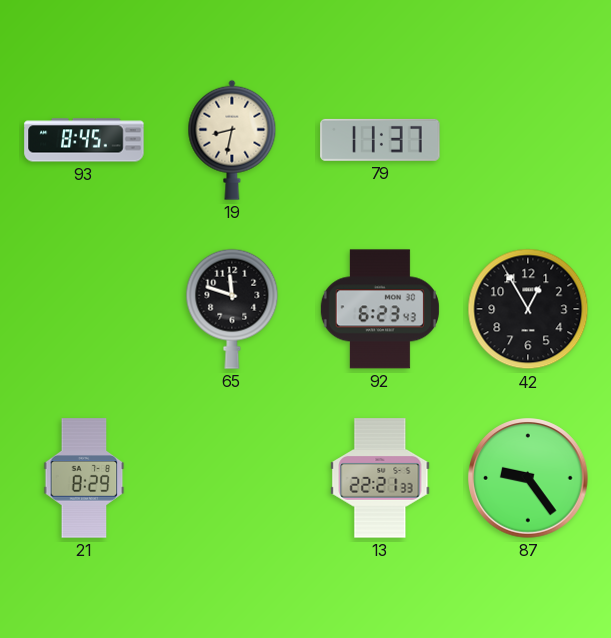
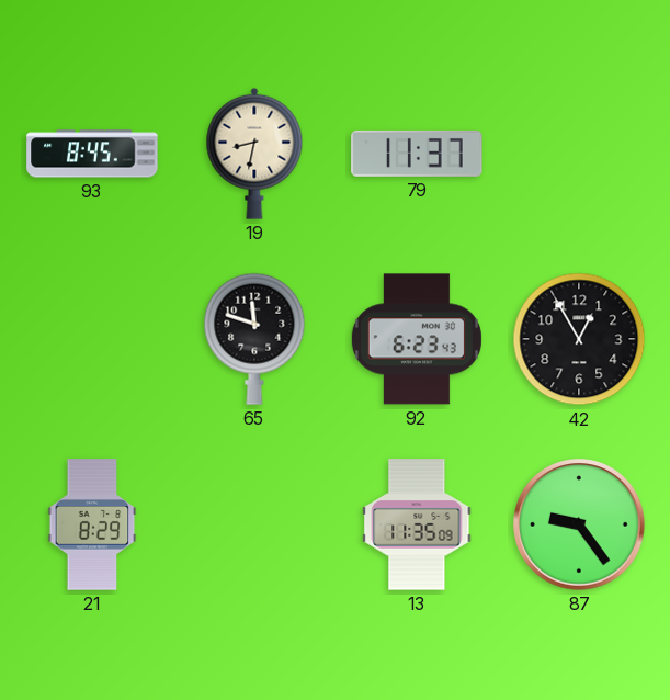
13: 22:21 -> 11:35 (417, 524)
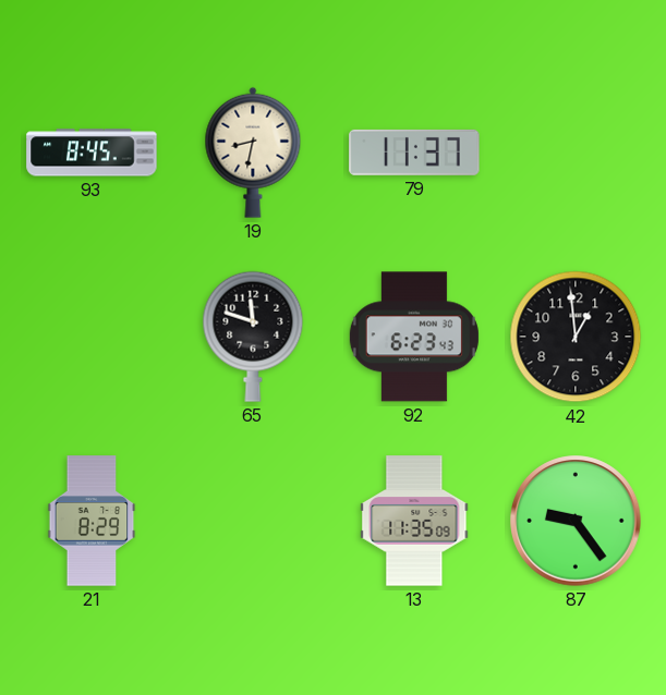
42: 12:55 -> 12:59 (576, 337)
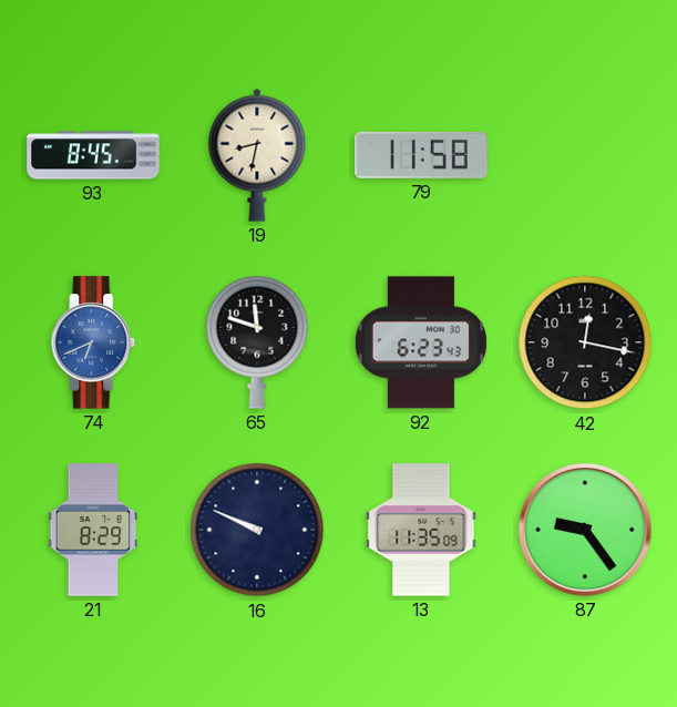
79: 11:37 -> 11:58 (421, 155)
74: none -> 6:41 (93, 342)
42: 12:59 -> 12:17 (585, 342)
16: none -> 9:49 (257, 530)
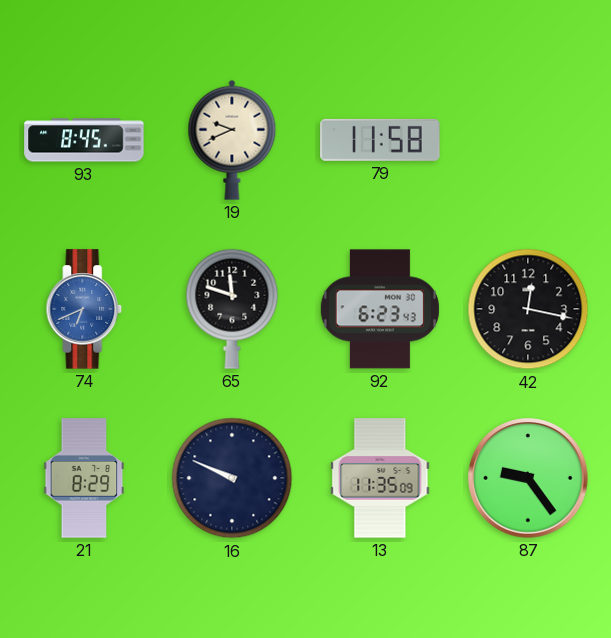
19: 8:32 -> 9:41 (232, 140)
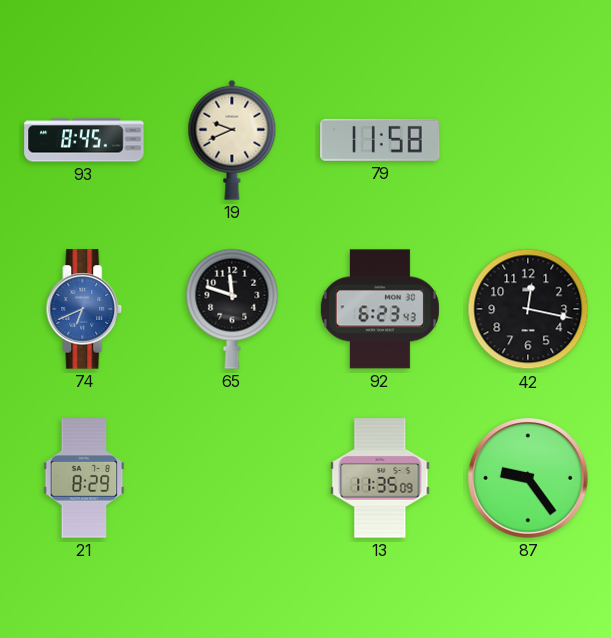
16: 9:49 -> none (232, 478)
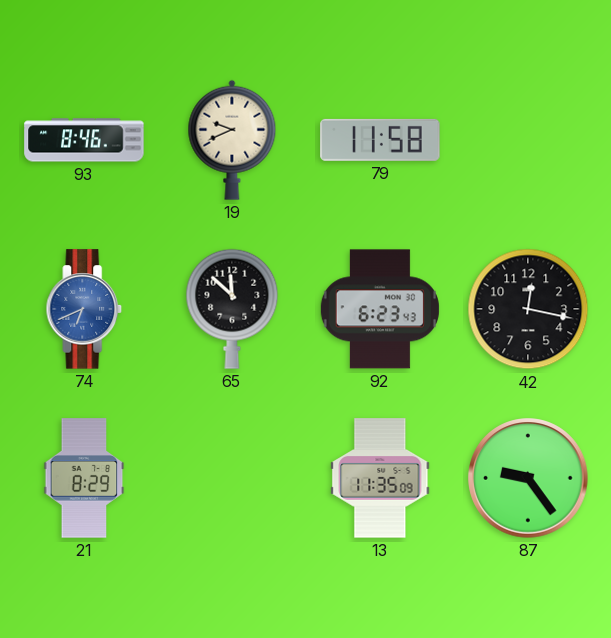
93: 8:45 -> 8:46 (84, 140)
65: 11:48 -> 11:52 (232, 309)
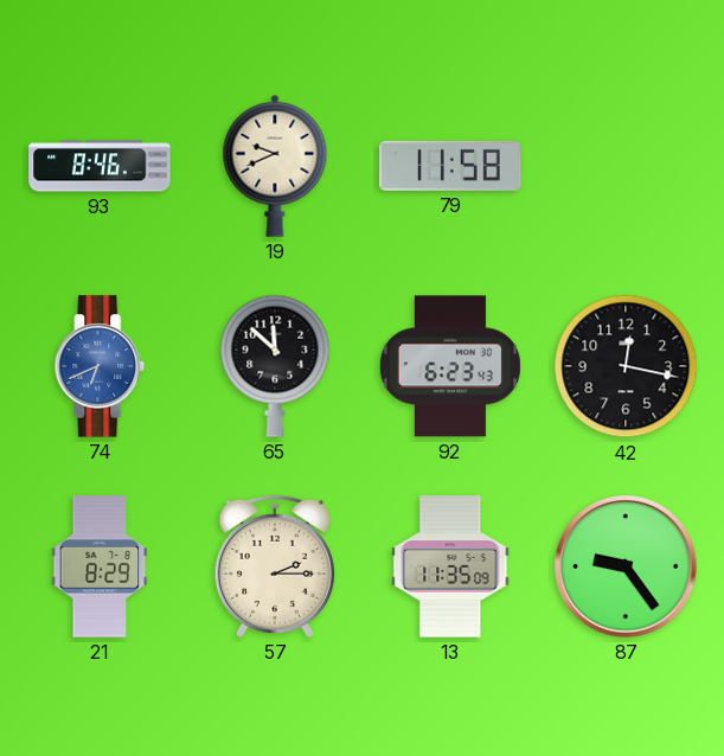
57: none -> 2:15 (275, 566)
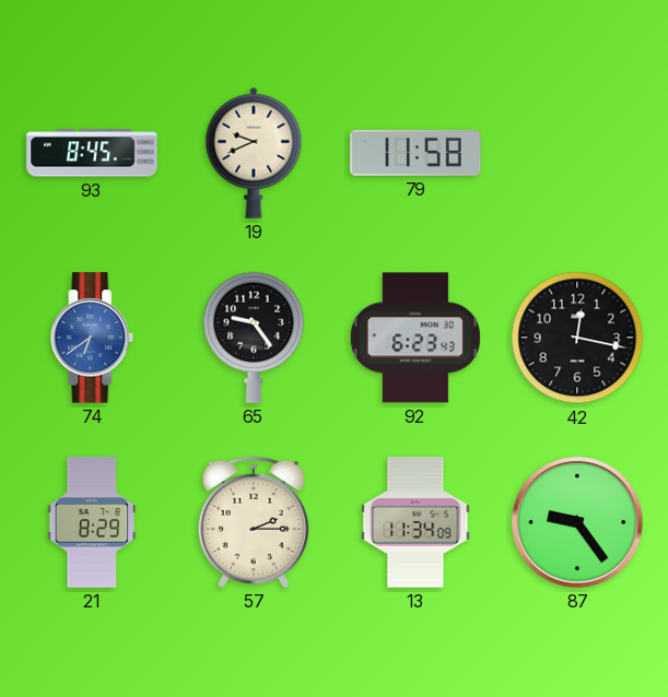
93: 8:46 -> 8:45 (92, 153)
74: 6:41 -> 6:39 (92, 338)
65: 11:52 -> 9:24 (254, 338)
13: 11:35 -> 11:34 (415, 522)
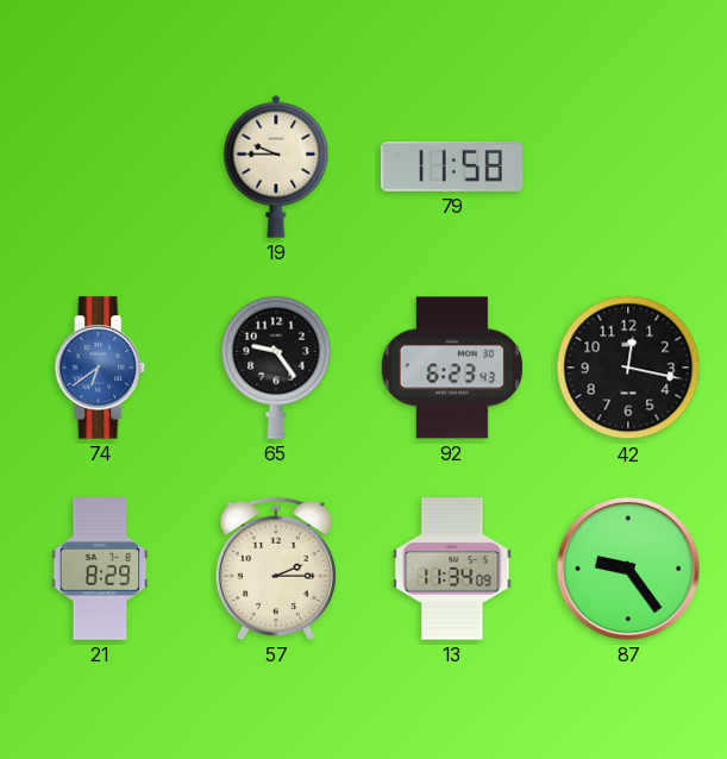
93: 8:45 -> none (92, 153)
19: 9:41 -> 9:45 (276, 167)
